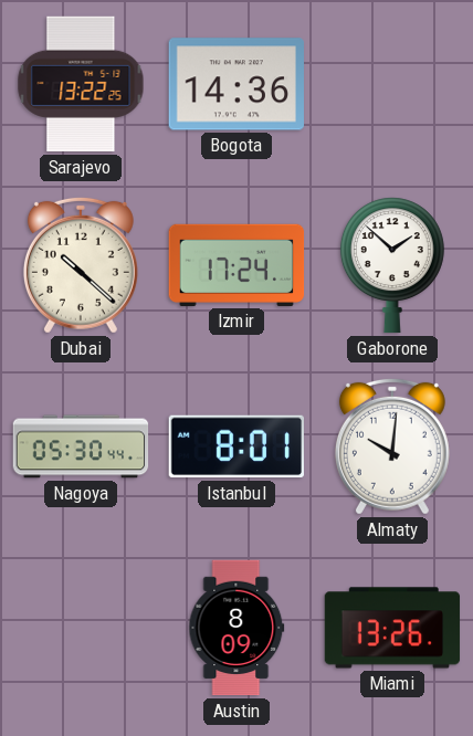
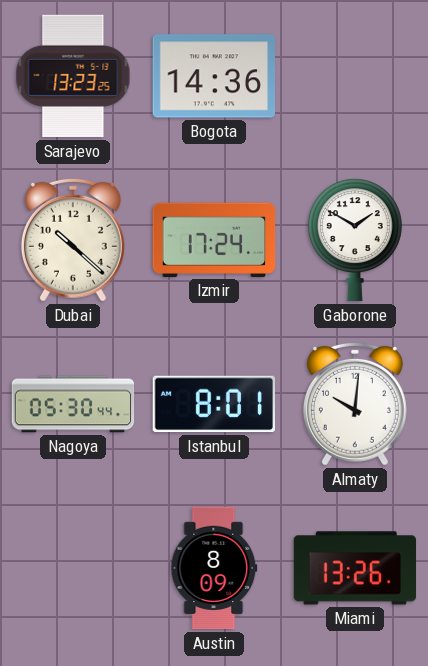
Sarajevo: 13:22 -> 13:23 (73, 76)
Gaborone: 1:52 -> 1:50 (355, 240)
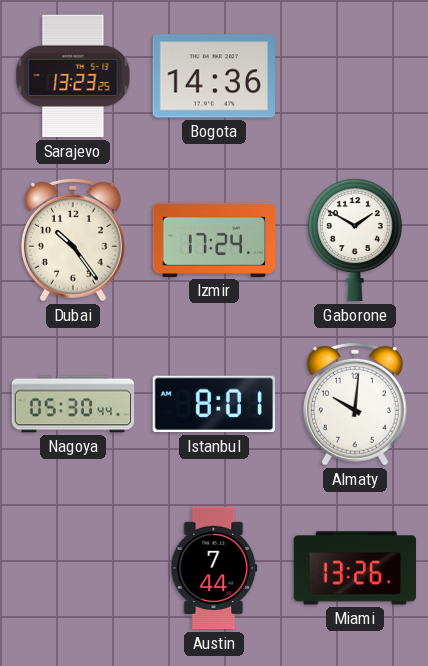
Dubai: 10:22 -> 10:24 (73, 240)
Austin: 8:09 -> 7:44 (214, 568)
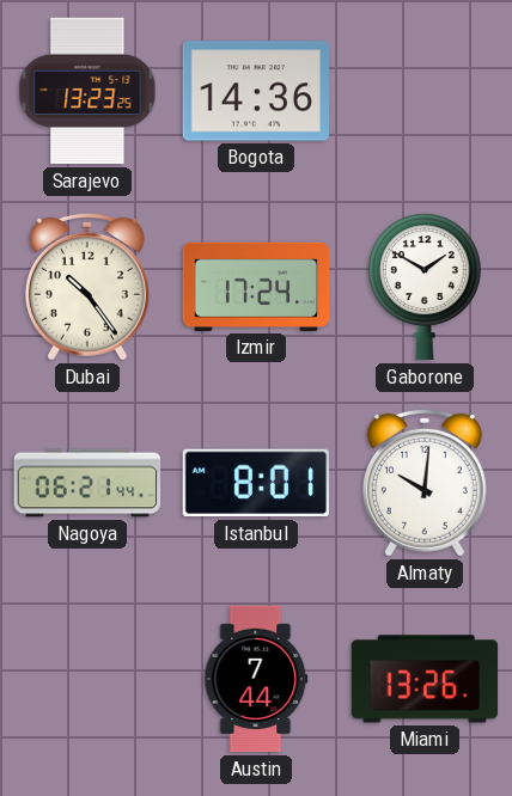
Nagoya: 05:30 -> 06:21 (87, 483)
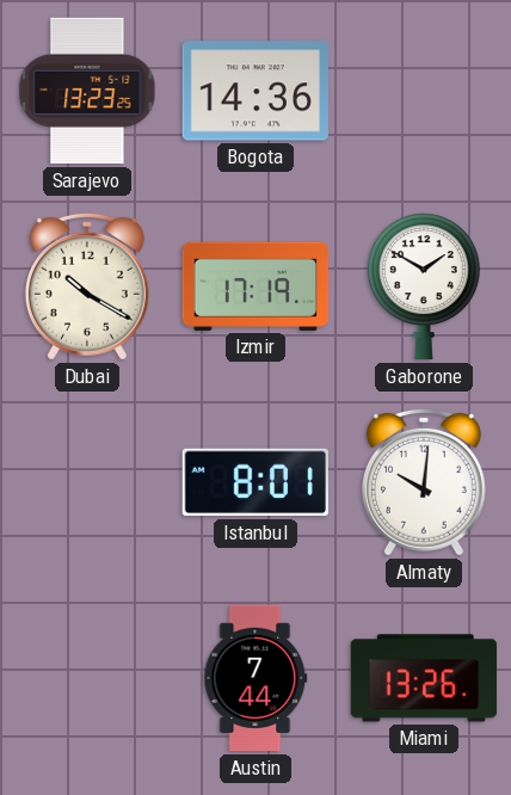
Dubai: 10:24 -> 10:20 (87, 286)
Izmir: 17:24 -> 17:19 (255, 286)
Nagoya: 06:21 -> none (87, 483)
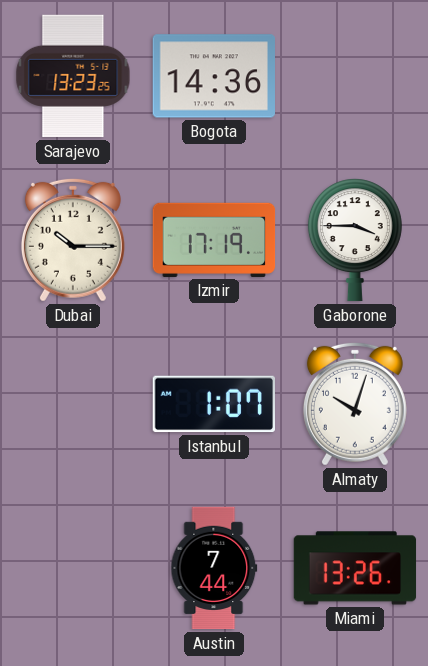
Dubai: 10:20 -> 10:15 (73, 240)
Gaborone: 1:50 -> 3:45 (355, 240)
Istanbul: 8:01 -> 1:07 (213, 404)
Almaty: 10:01 -> 10:03 (355, 404)
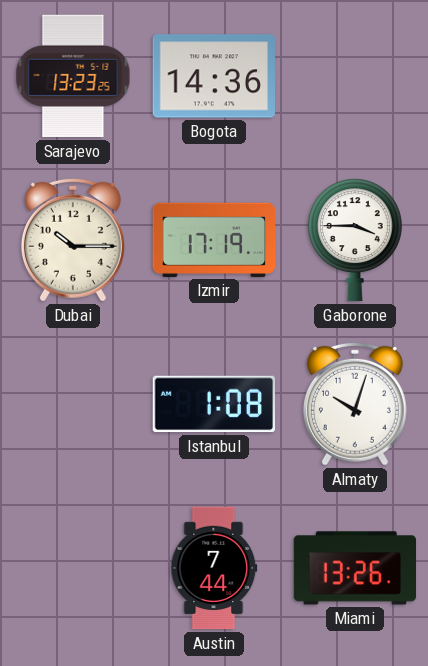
Istanbul: 1:07 -> 1:08 (213, 404)
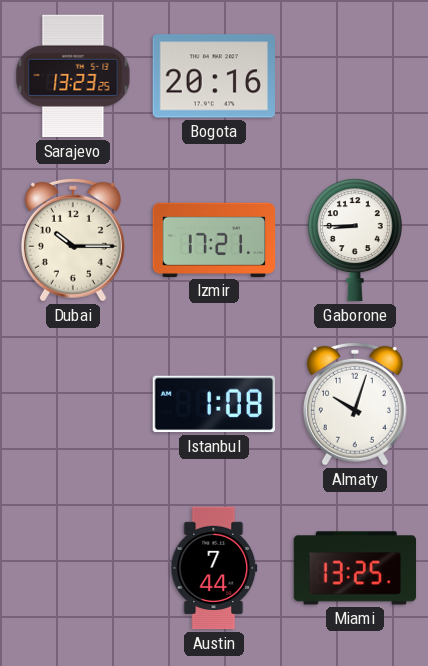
Bogota: 14:36 -> 20:16 (213, 76)
Izmir: 17:19 -> 17:21 (214, 240)
Gaborone: 3:45 -> 8:45 (355, 240)
Miami: 13:26 -> 13:25 (355, 568)
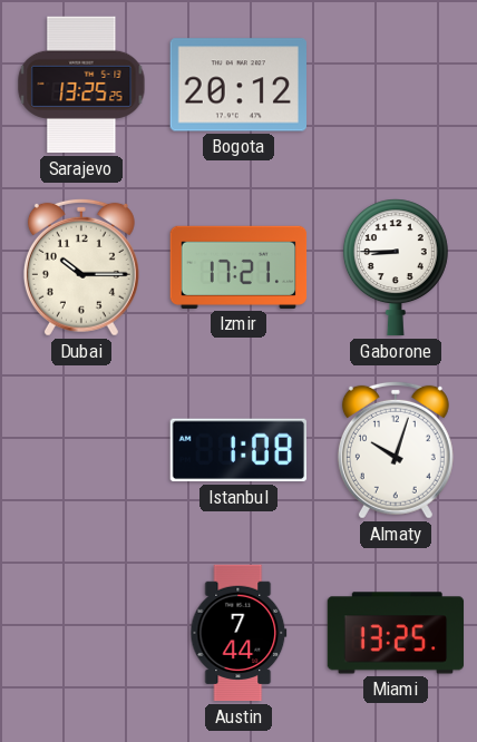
Sarajevo: 13:23 -> 13:25 (81, 85)
Bogota: 20:16 -> 20:12 (237, 85)
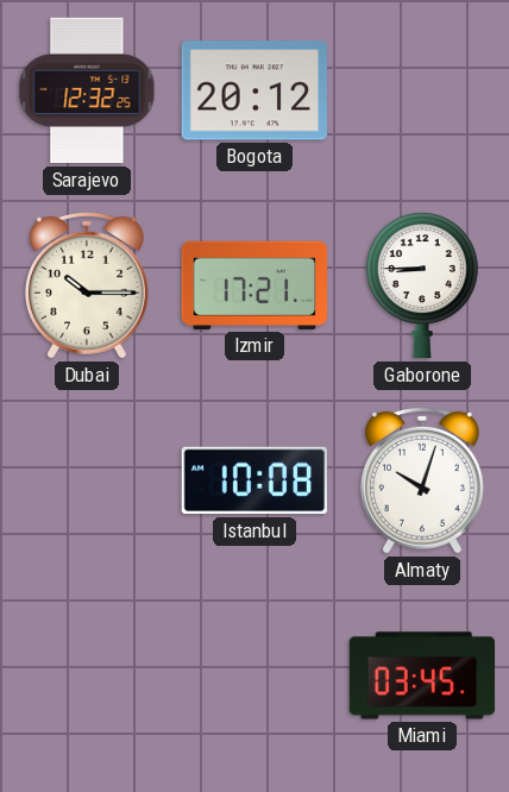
Sarajevo: 13:25 -> 12:32 (87, 90)
Istanbul: 1:08 -> 10:08 (253, 480)
Austin: 7:44 -> none (238, 633)
Miami: 13:25 -> 03:45 (422, 675)
